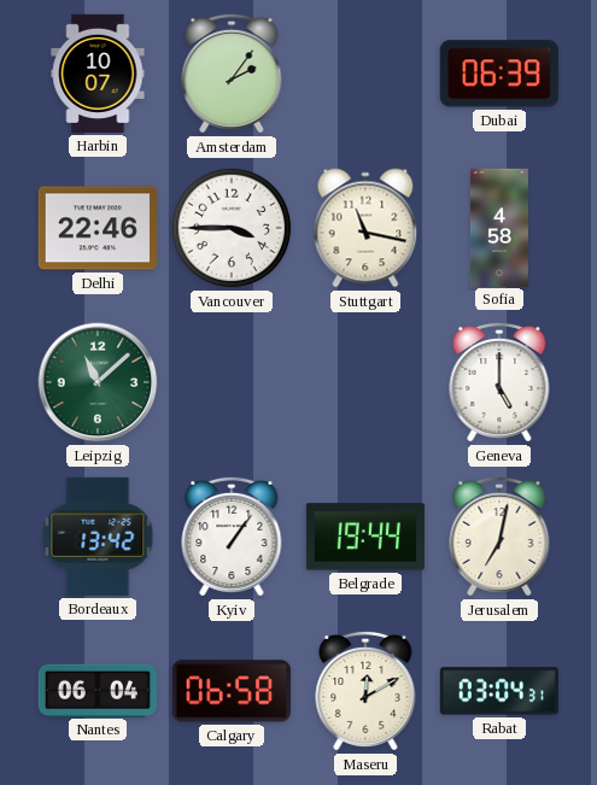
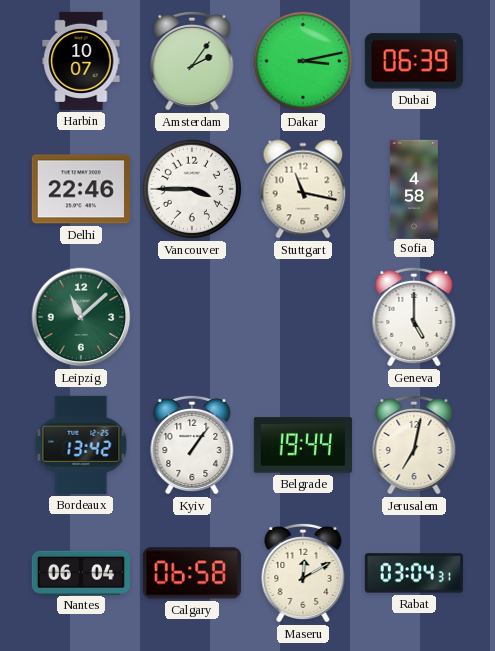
Dakar: none -> 3:13 (303, 61)
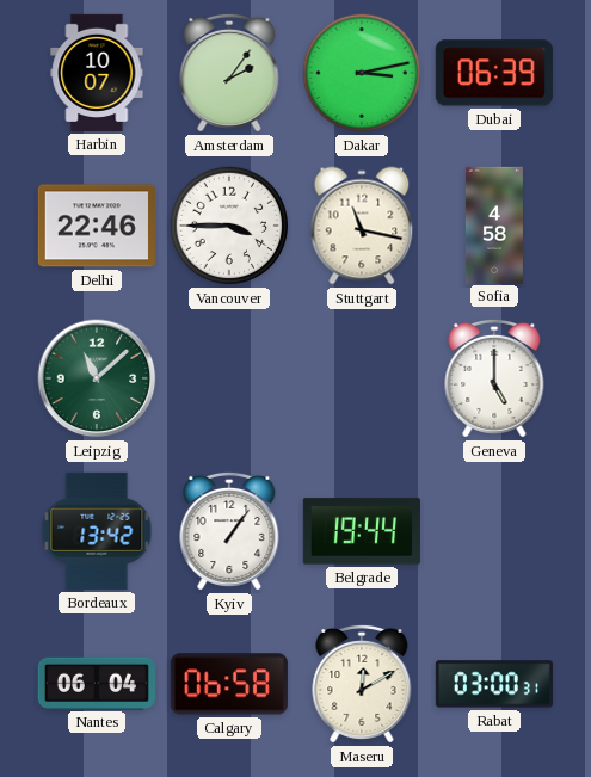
Jerusalem: 7:02 -> none (414, 445)
Rabat: 03:04 -> 03:00 (494, 684)
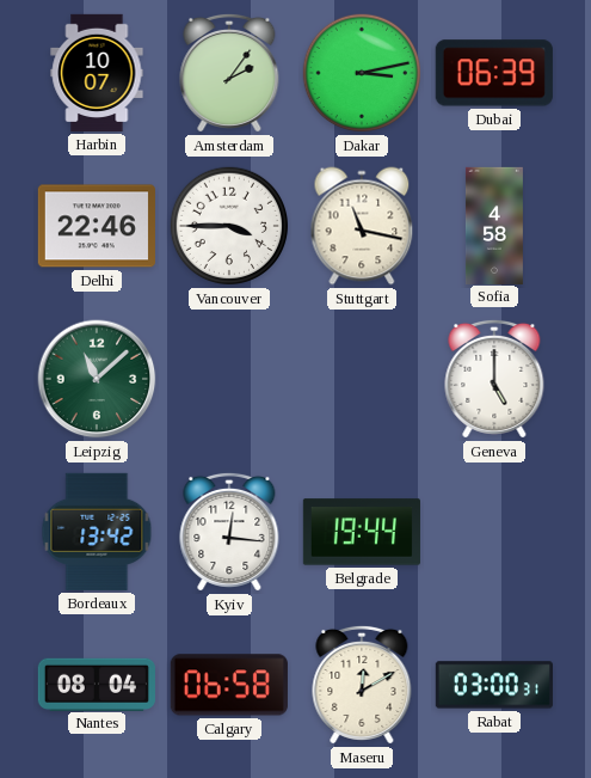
Kyiv: 1:06 -> 12:16 (229, 532)
Nantes: 06:04 -> 08:04 (97, 684)
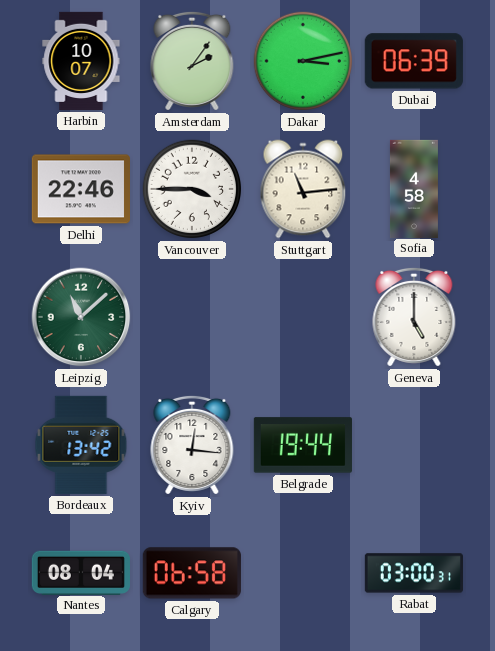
Stuttgart: 11:17 -> 11:14 (303, 189)
Maseru: 12:10 -> none (362, 685)
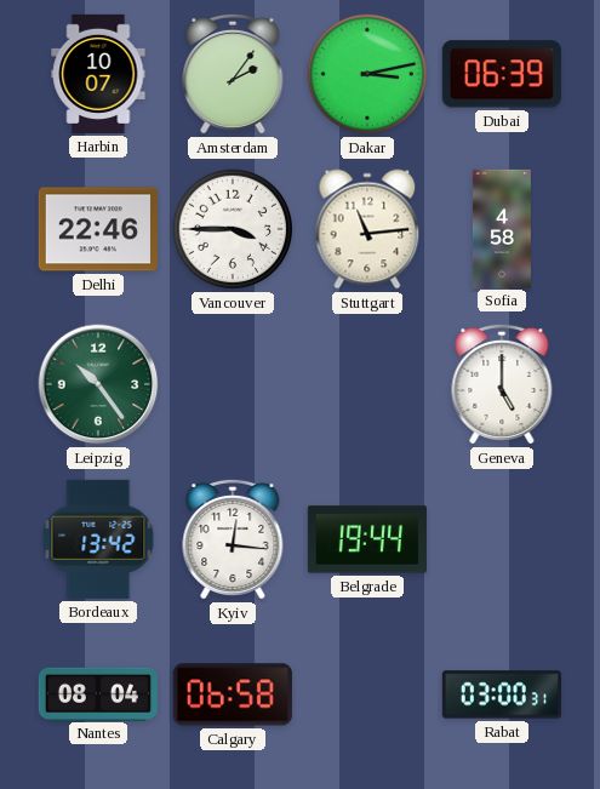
Leipzig: 11:08 -> 10:24 (98, 384)
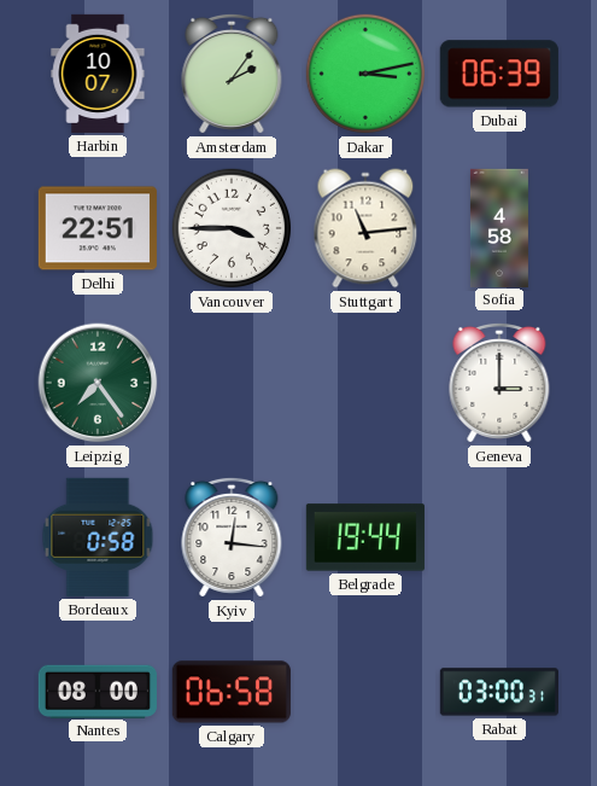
Delhi: 22:46 -> 22:51 (98, 228)
Leipzig: 10:24 -> 7:24 (98, 383)
Geneva: 5:00 -> 3:00 (499, 383)
Bordeaux: 13:42 -> 0:58 (98, 537)
Nantes: 08:04 -> 08:00 (98, 691)
